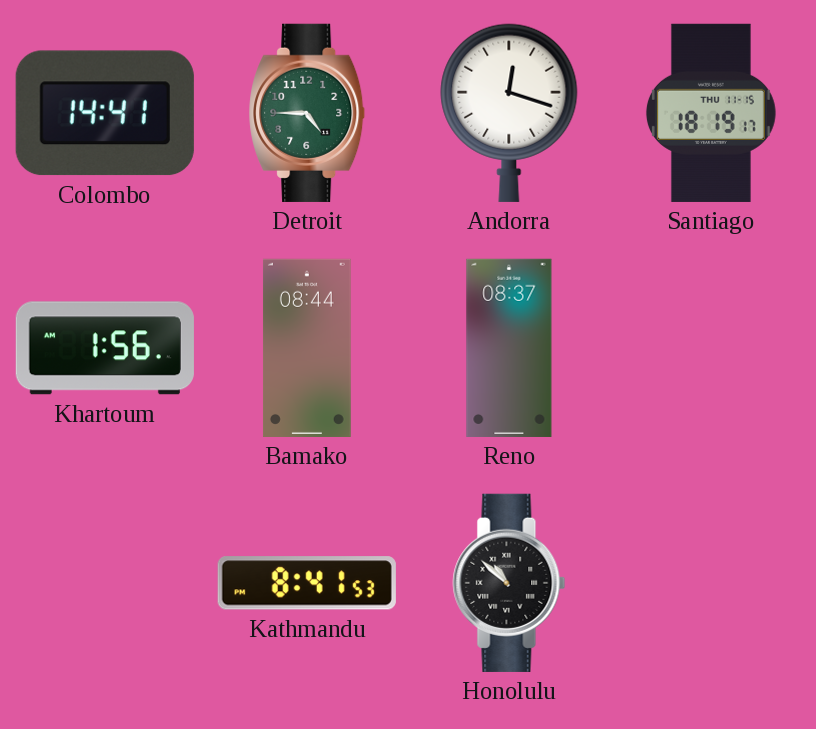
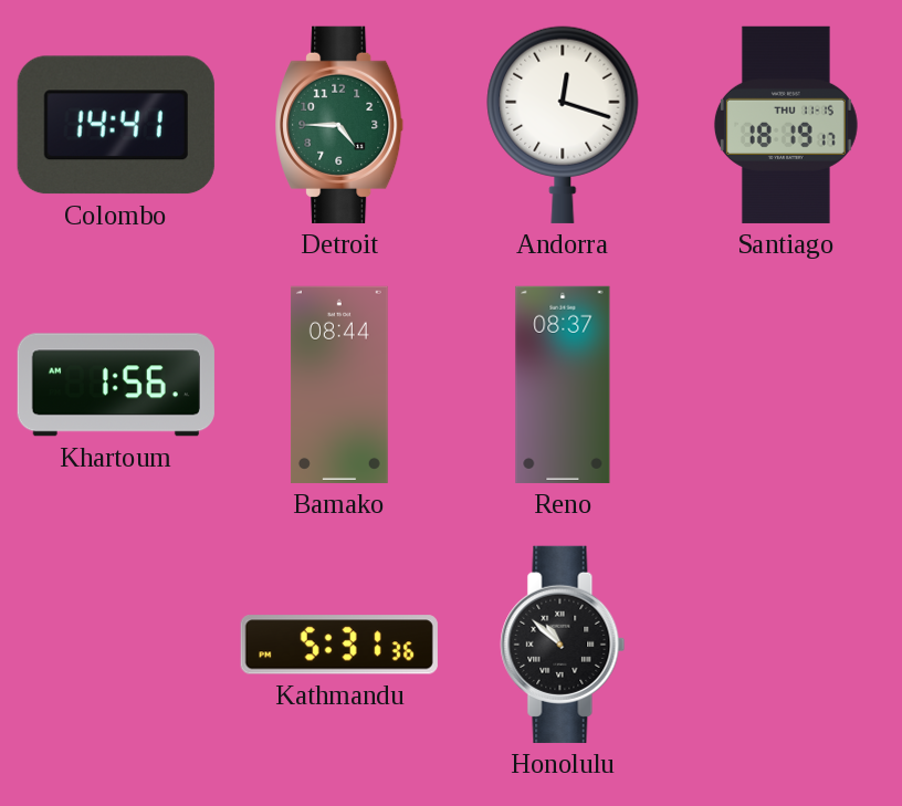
Kathmandu: 8:41 -> 5:31 (339, 645)
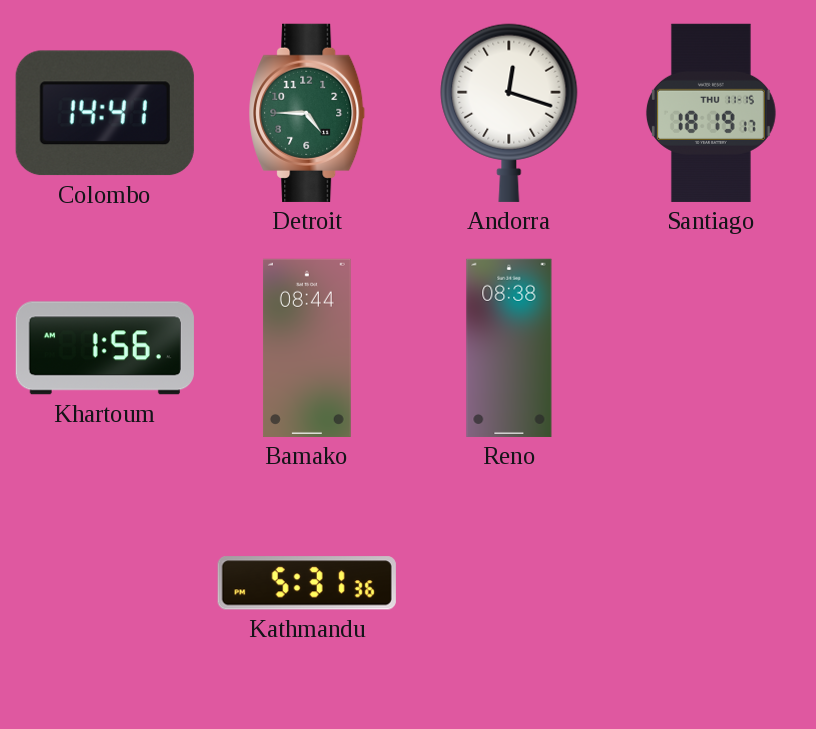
Reno: 08:37 -> 08:38 (509, 348)
Honolulu: 10:52 -> none (563, 645)
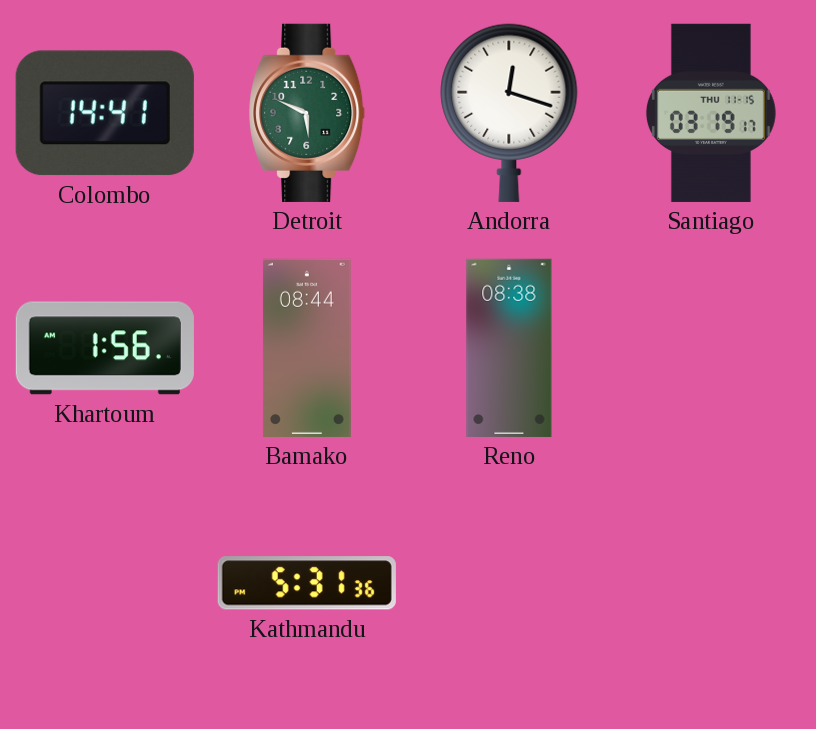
Detroit: 4:45 -> 5:49 (307, 113)
Santiago: 18:19 -> 03:19 (711, 113)
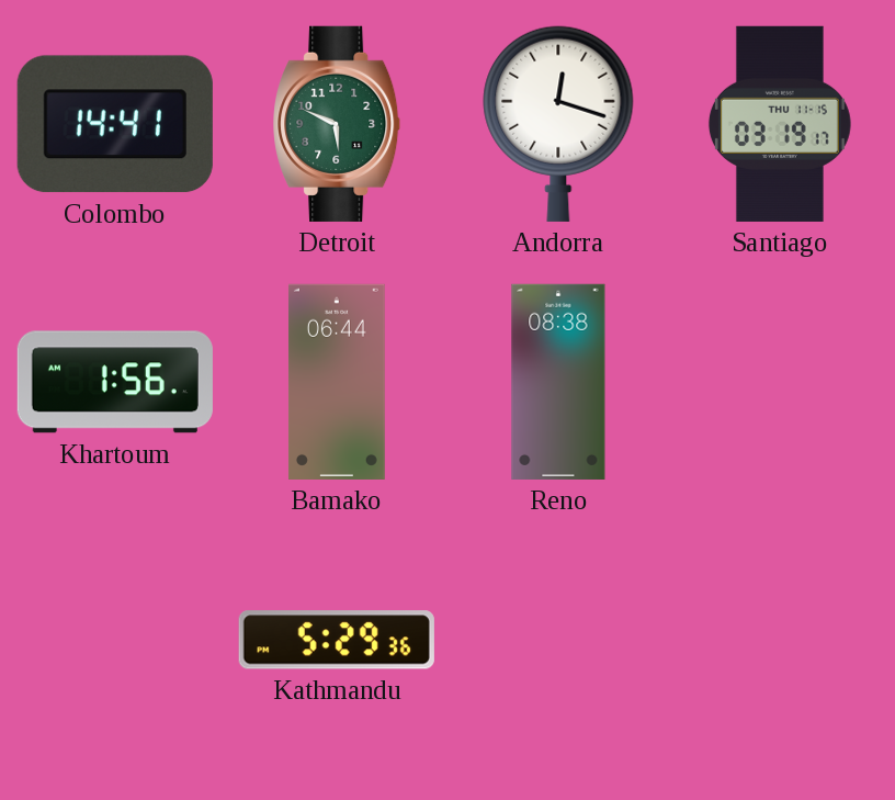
Bamako: 08:44 -> 06:44 (337, 382)
Kathmandu: 5:31 -> 5:29 (337, 640)
